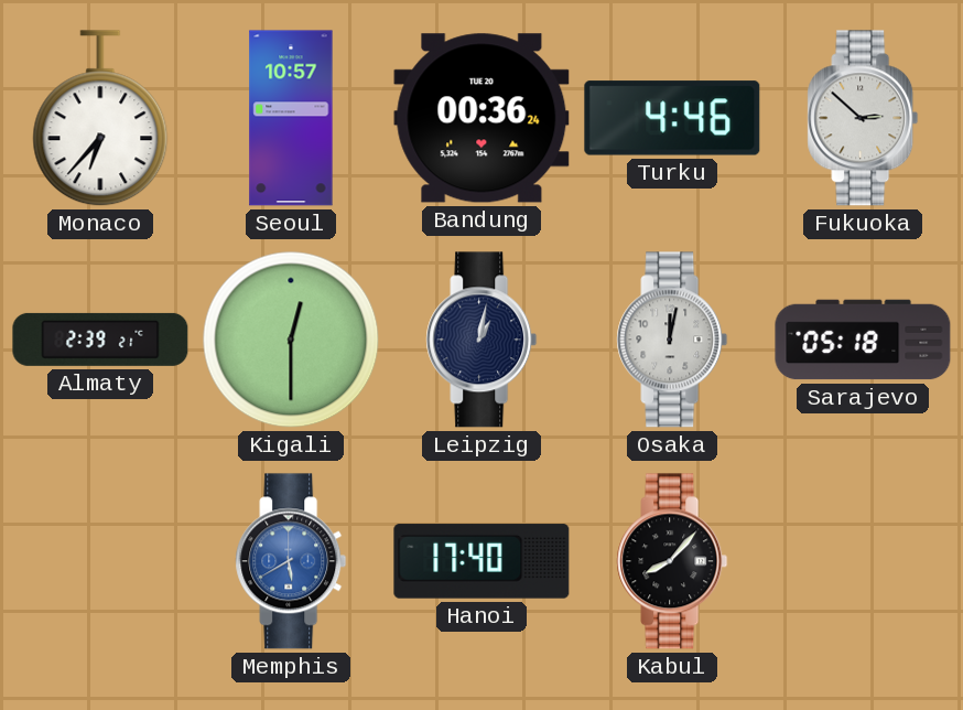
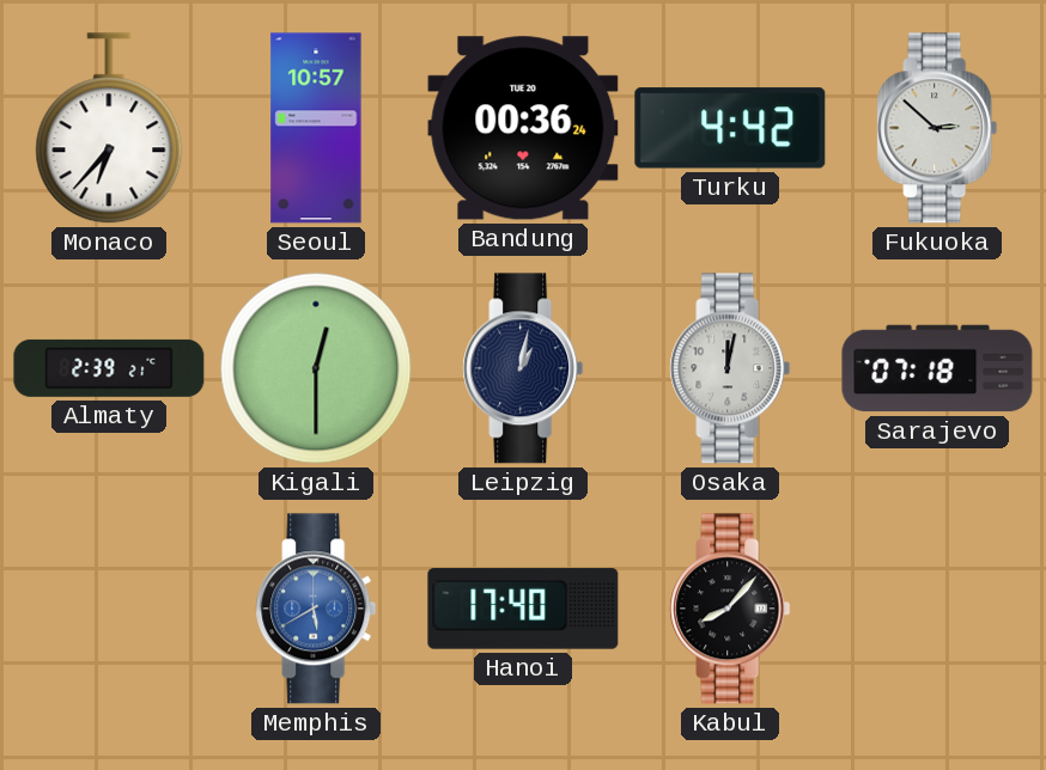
Turku: 4:46 -> 4:42 (730, 128)
Sarajevo: 05:18 -> 07:18 (937, 368)
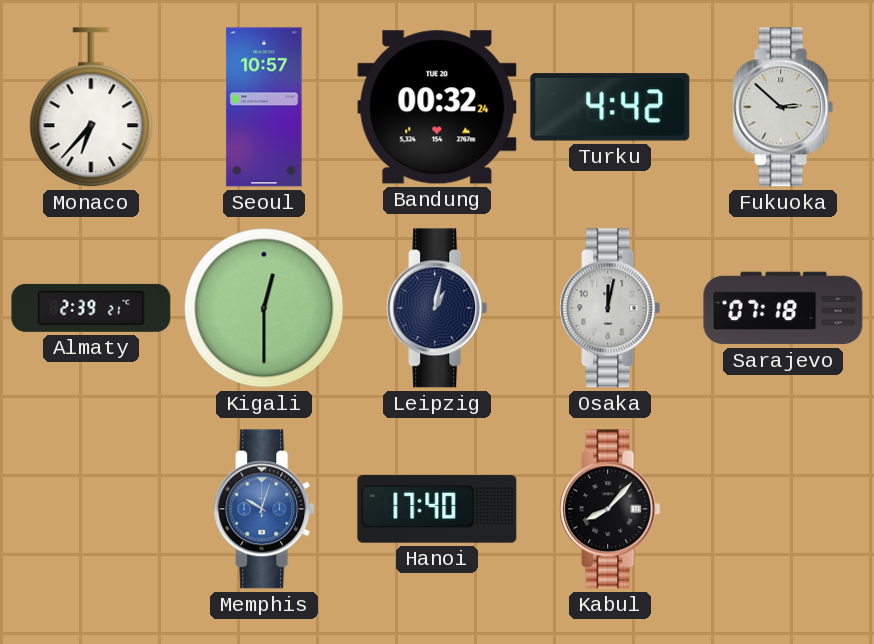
Bandung: 00:36 -> 00:32 (437, 107)
Memphis: 5:40 -> 10:03 (264, 509)
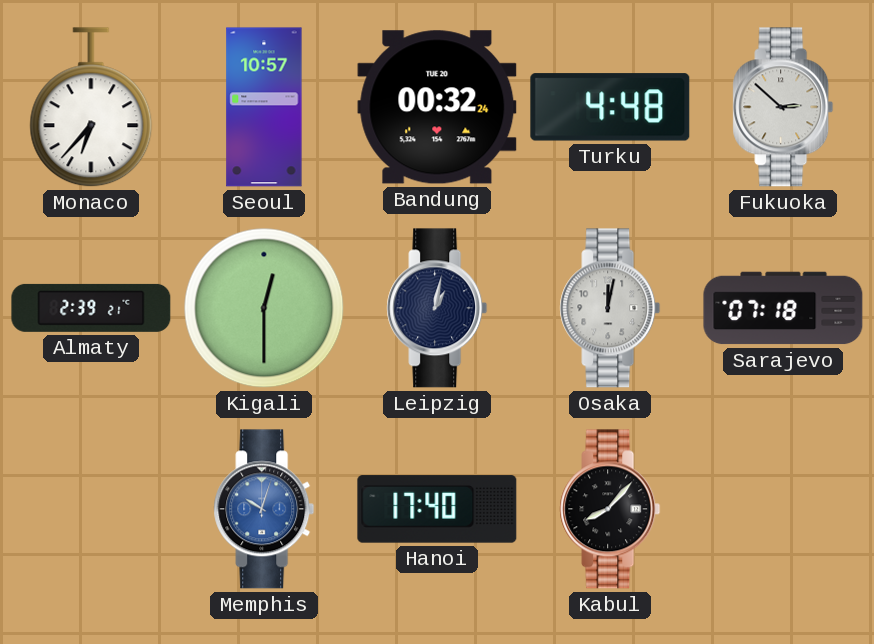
Turku: 4:42 -> 4:48 (610, 107)
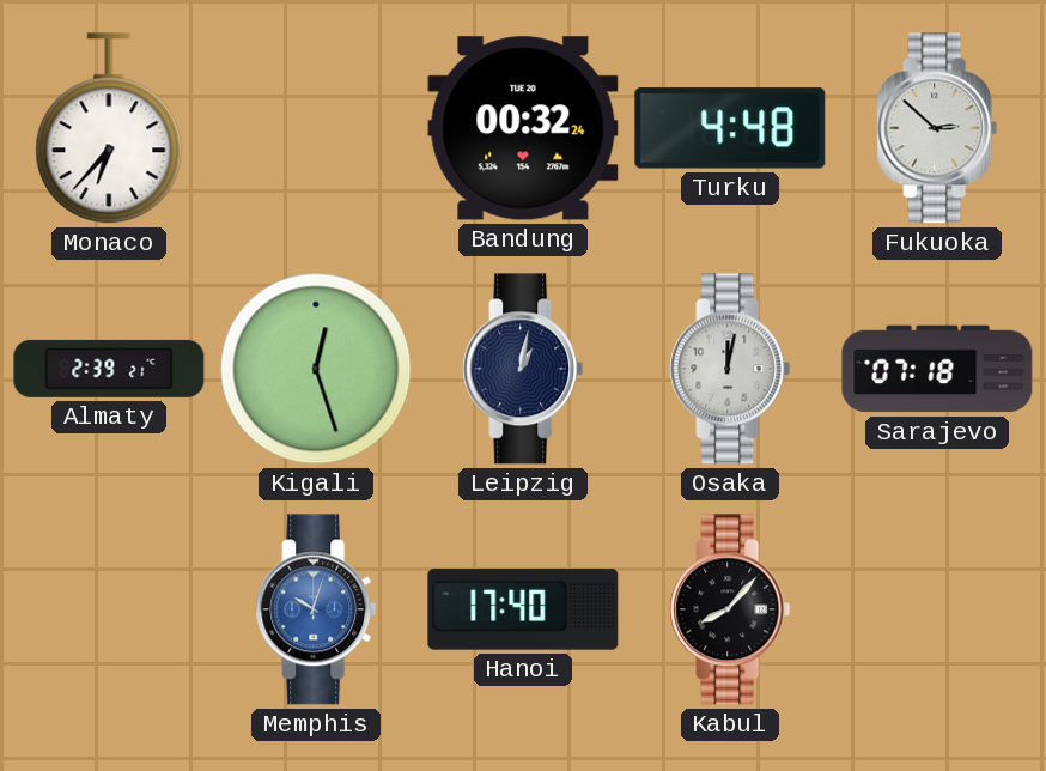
Seoul: 10:57 -> none (264, 107)
Kigali: 12:30 -> 12:27 (316, 369)
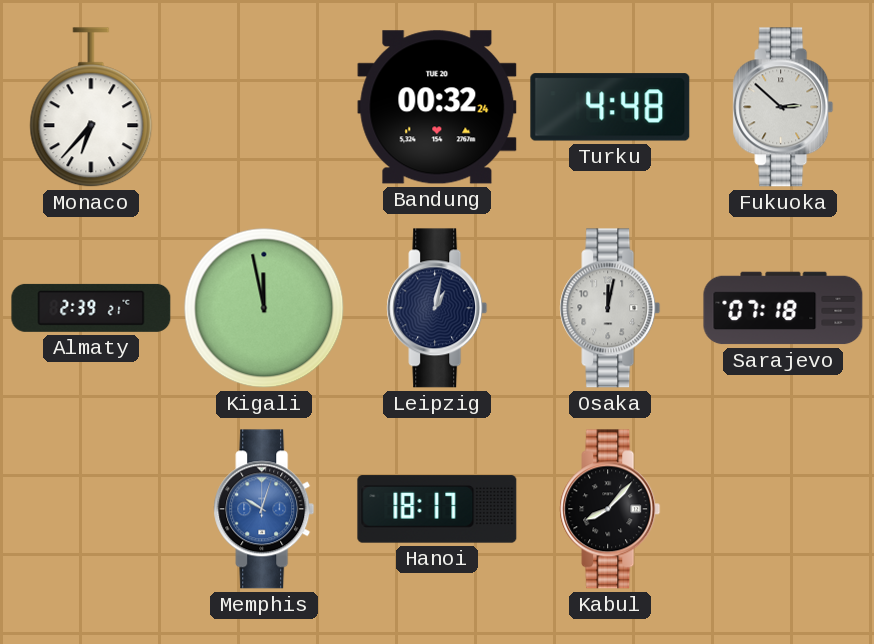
Kigali: 12:27 -> 11:58 (264, 308)
Hanoi: 17:40 -> 18:17 (437, 509)
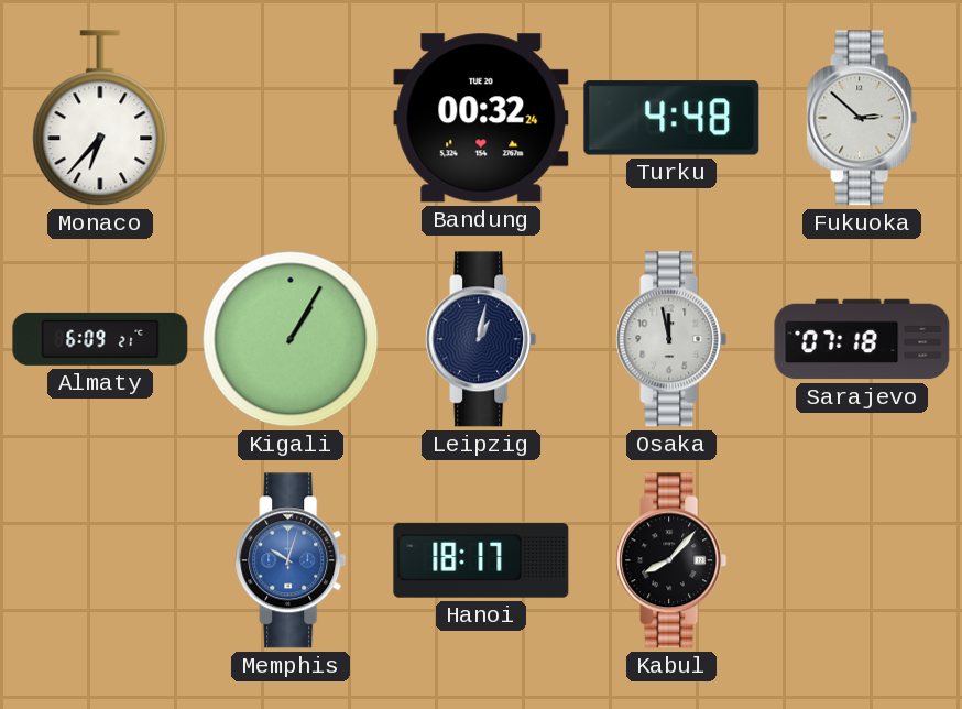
Almaty: 2:39 -> 6:09 (100, 339)
Kigali: 11:58 -> 1:05 (291, 339)
Osaka: 12:02 -> 11:58 (671, 339)
